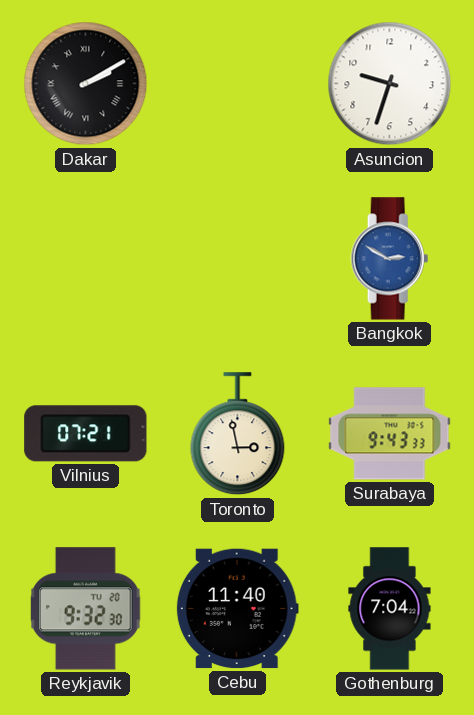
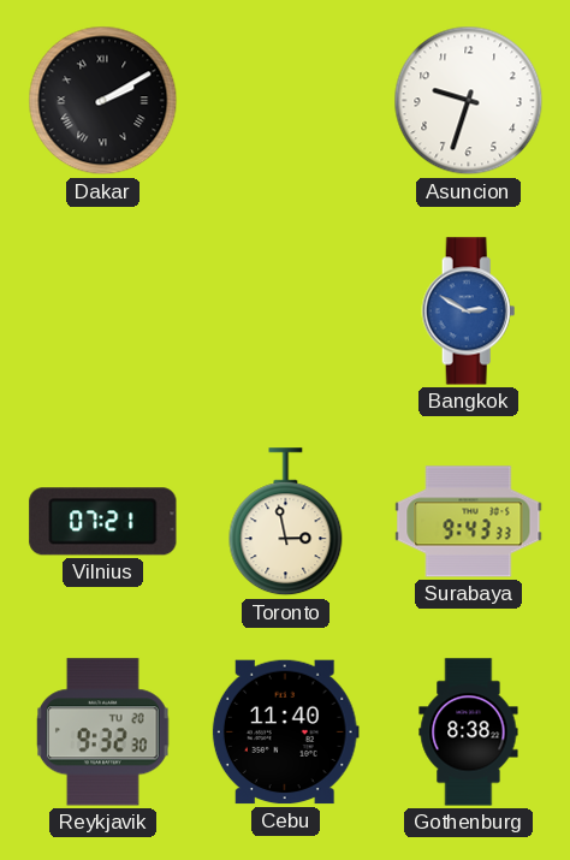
Gothenburg: 7:04 -> 8:38 (469, 733)
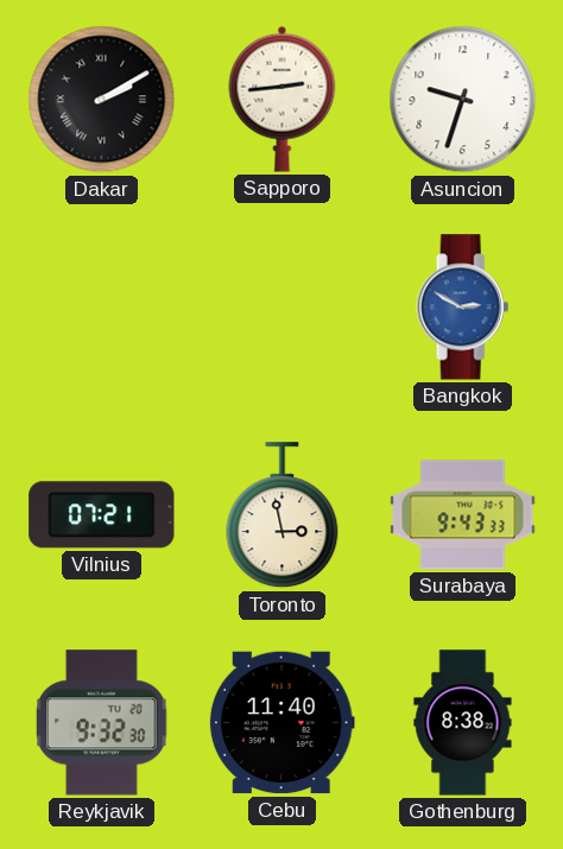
Sapporo: none -> 2:44 (283, 99)
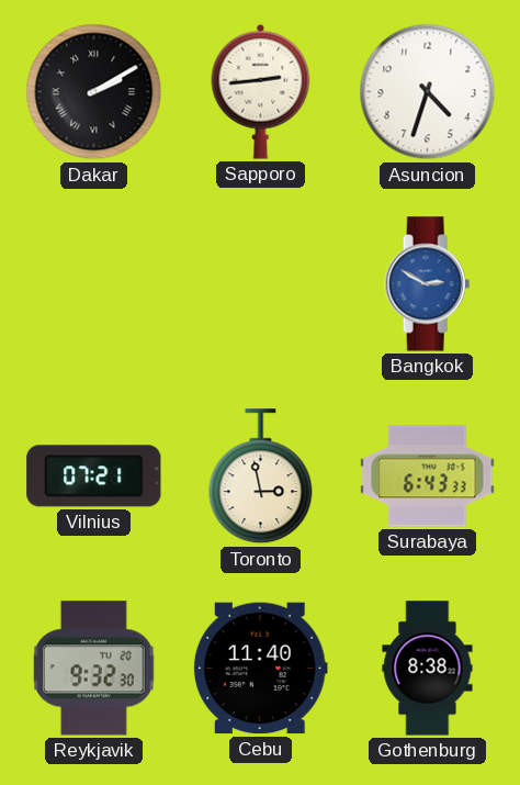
Asuncion: 9:33 -> 4:33 (428, 92)
Surabaya: 9:43 -> 6:43 (428, 476)
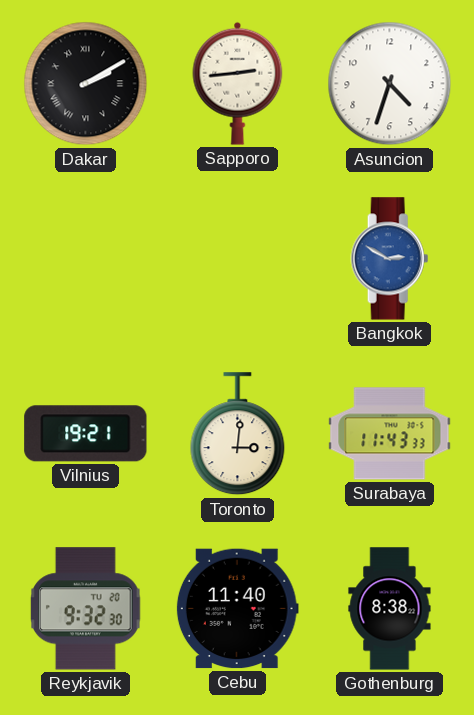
Vilnius: 07:21 -> 19:21 (86, 434)
Toronto: 2:58 -> 3:01 (238, 434)
Surabaya: 6:43 -> 11:43 (390, 434)
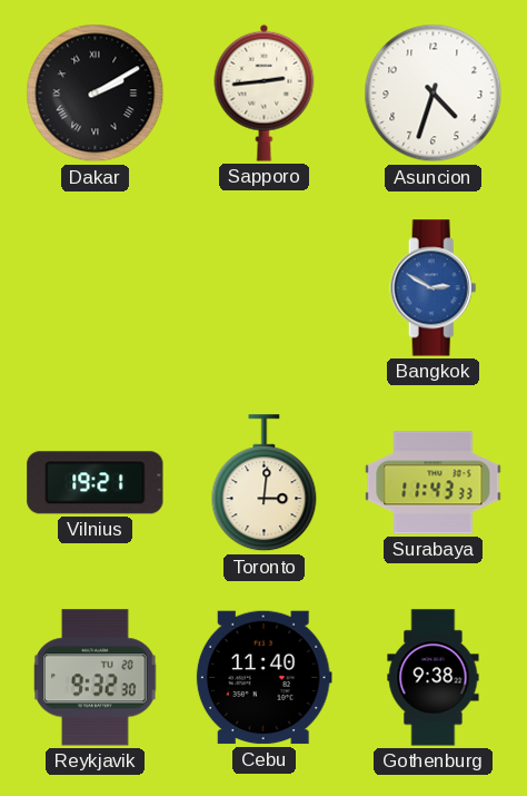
Gothenburg: 8:38 -> 9:38 (434, 678)
